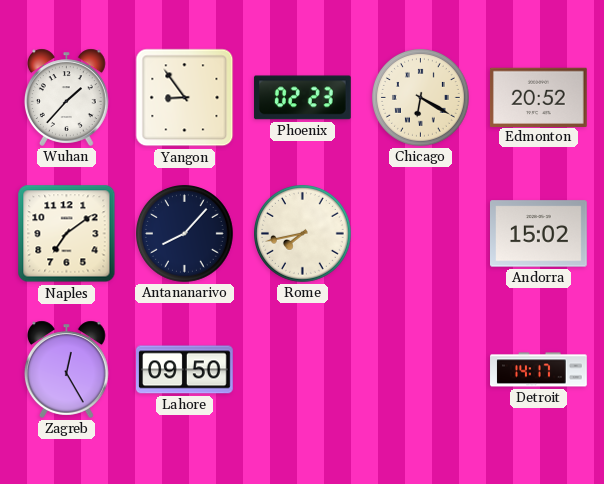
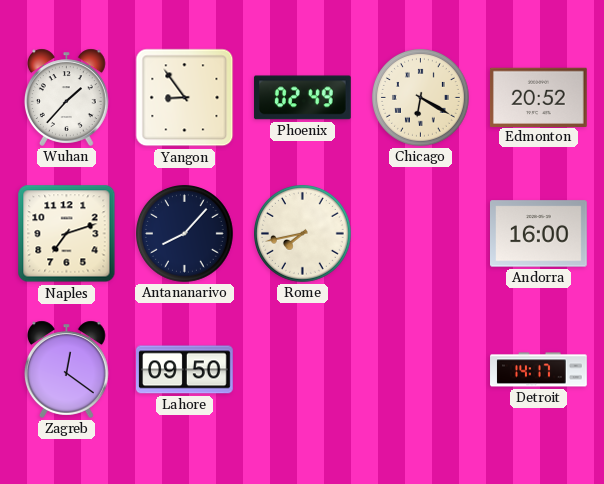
Phoenix: 02:23 -> 02:49 (302, 98)
Naples: 7:09 -> 7:12 (67, 234)
Andorra: 15:02 -> 16:00 (539, 234)
Zagreb: 12:25 -> 12:21 (66, 369)
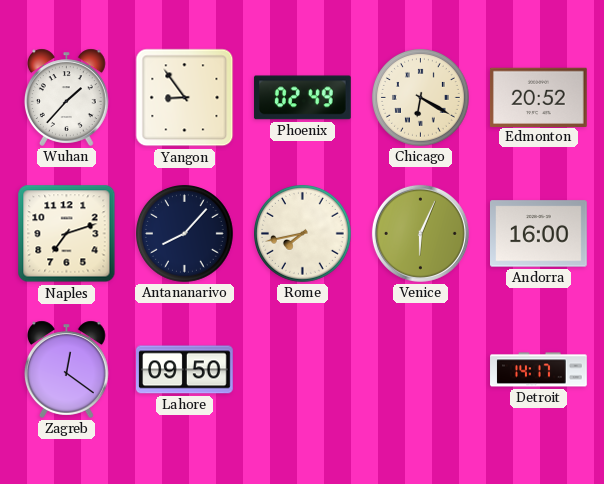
Venice: none -> 6:04 (420, 233)
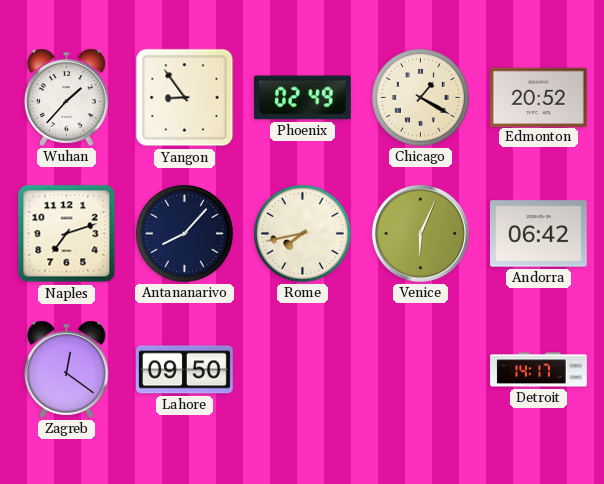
Chicago: 6:20 -> 1:20 (421, 98)
Andorra: 16:00 -> 06:42 (539, 234)
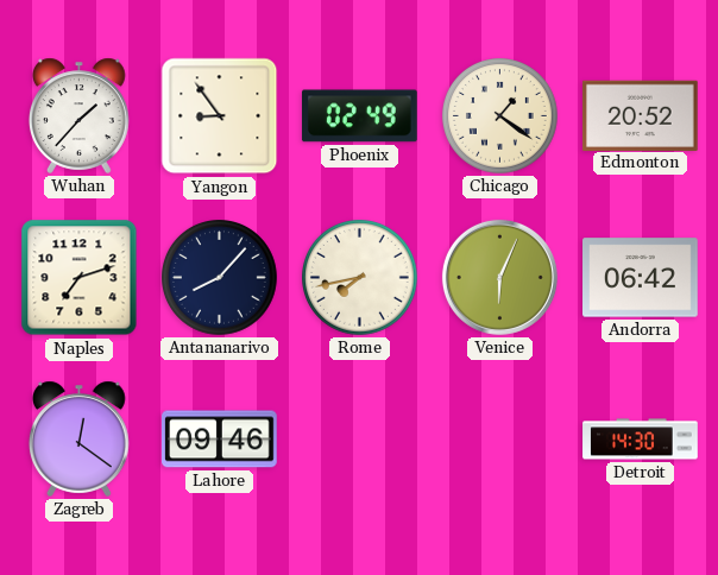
Chicago: 1:20 -> 1:21 (500, 116)
Lahore: 09:50 -> 09:46 (220, 440)
Detroit: 14:17 -> 14:30 (641, 440)
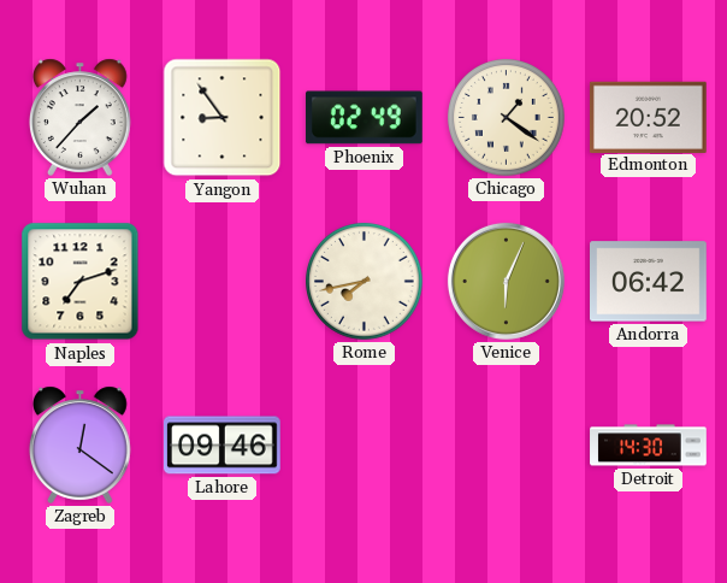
Antananarivo: 8:07 -> none (220, 278)
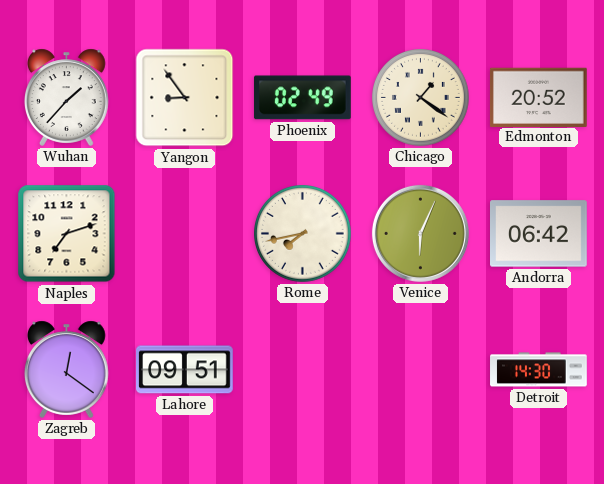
Lahore: 09:46 -> 09:51 (185, 370)
